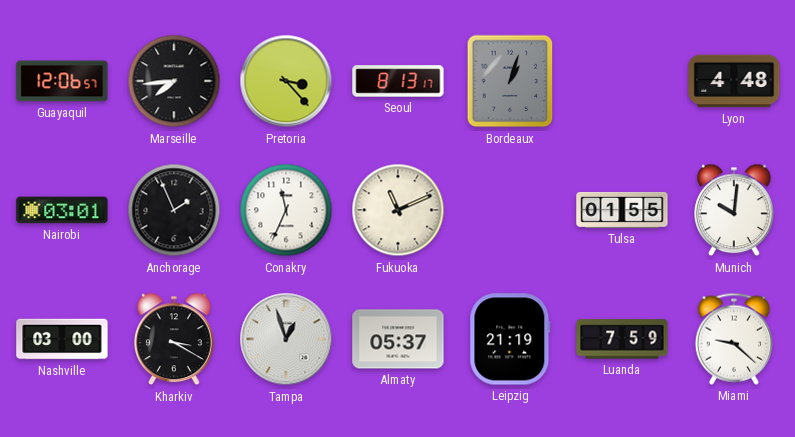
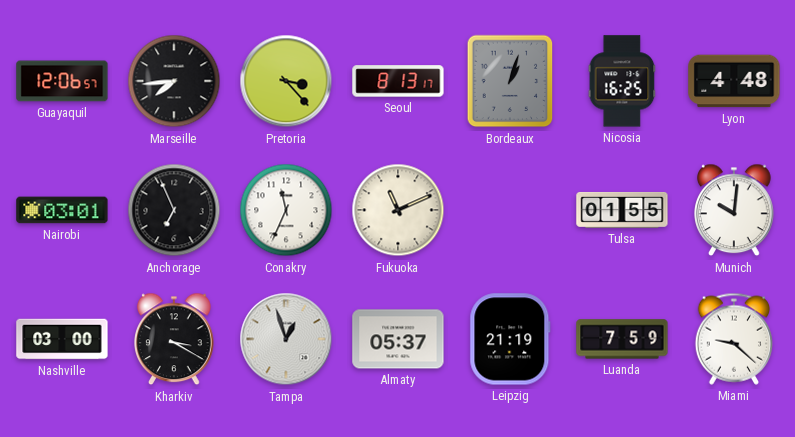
Nicosia: none -> 16:25 (622, 81)
Anchorage: 1:56 -> 6:56 (174, 210)
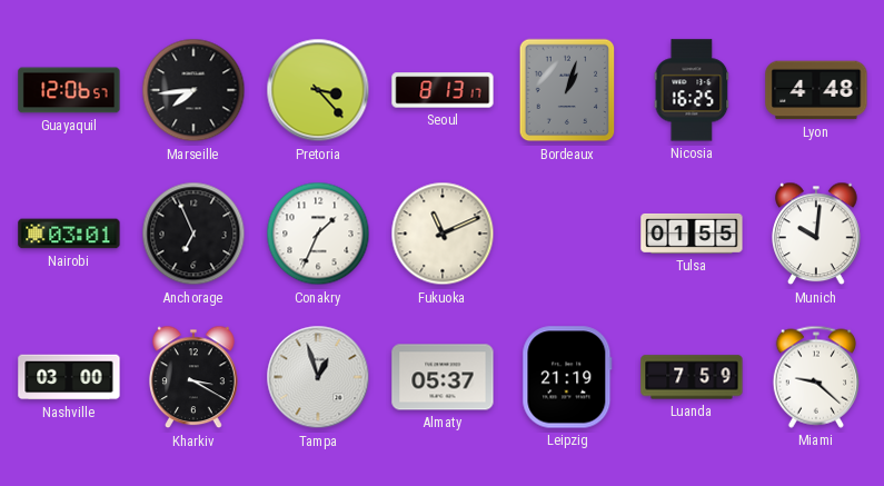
Conakry: 11:34 -> 1:34 (318, 234)
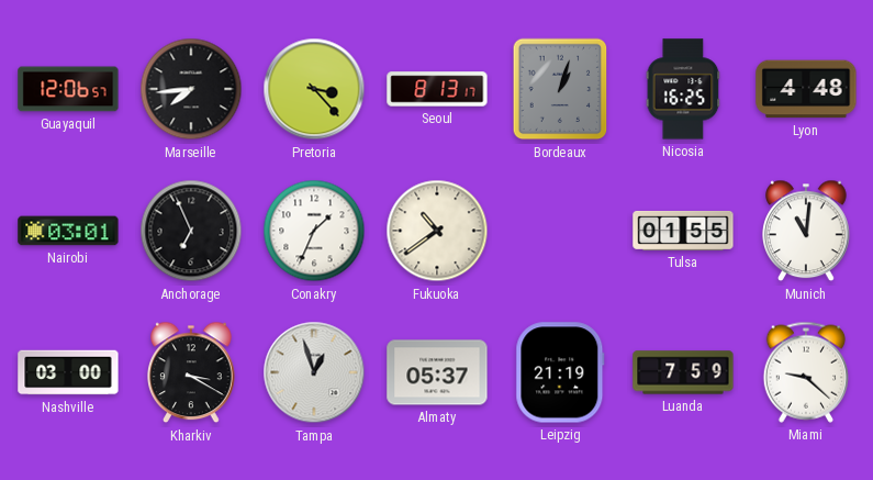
Fukuoka: 11:11 -> 10:39 (437, 231)
Munich: 10:01 -> 11:01 (807, 231)
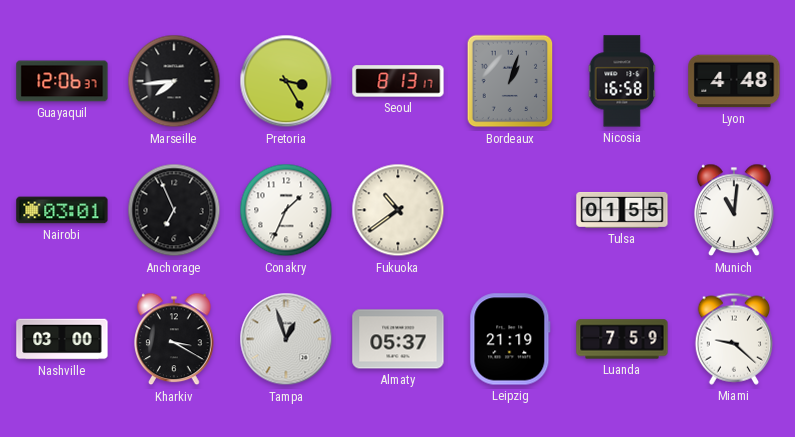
Guayaquil: 12:06:57 -> 12:06:37 (62, 81)
Pretoria: 3:23 -> 3:25 (286, 81)
Nicosia: 16:25 -> 16:58 (622, 81)
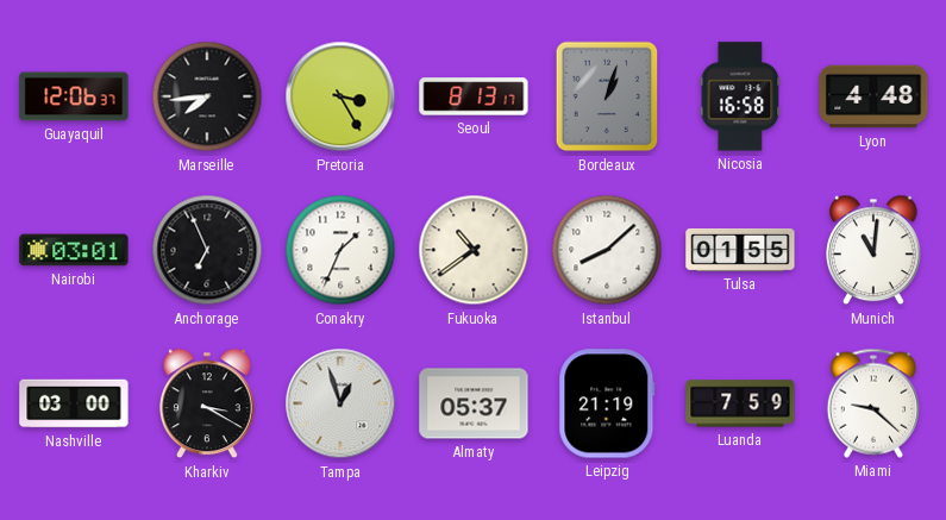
Istanbul: none -> 8:08 (607, 250)
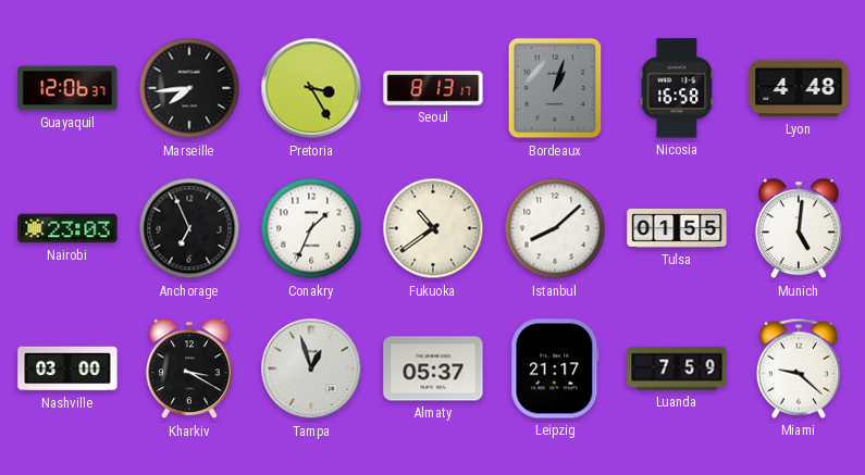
Nairobi: 03:01 -> 23:03 (67, 228)
Munich: 11:01 -> 5:01 (800, 228)
Leipzig: 21:19 -> 21:17 (555, 368)
